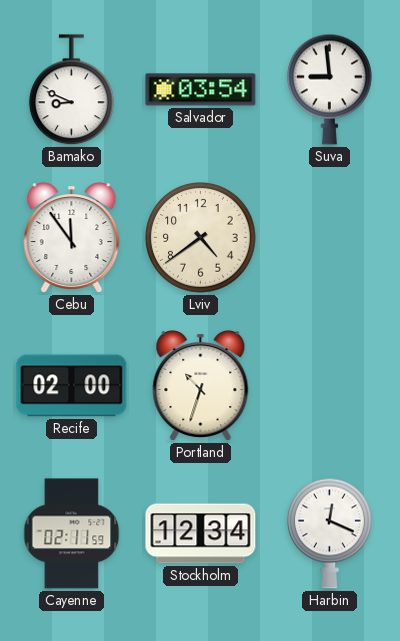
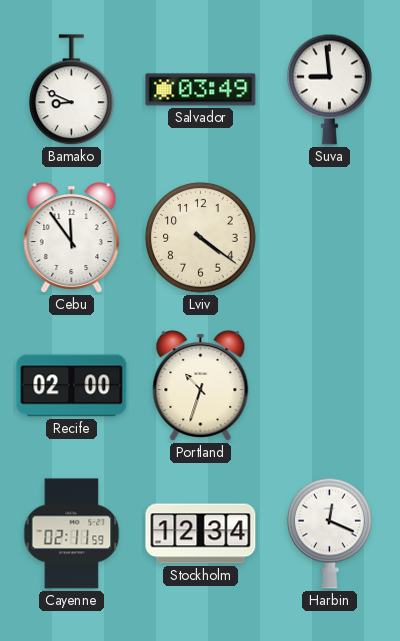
Salvador: 03:54 -> 03:49 (201, 90)
Lviv: 4:39 -> 4:21 (201, 238)
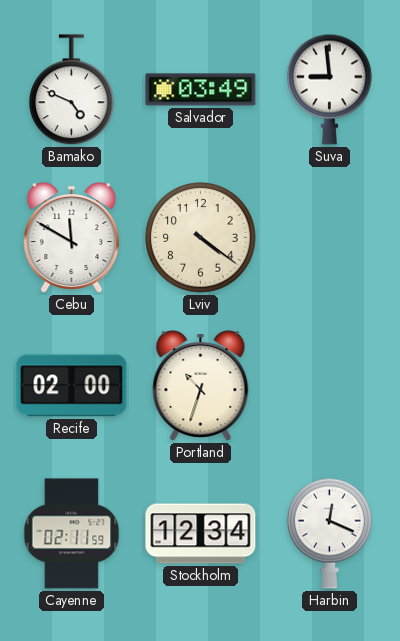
Bamako: 8:49 -> 4:49 (72, 90)
Cebu: 11:54 -> 11:50 (72, 238)
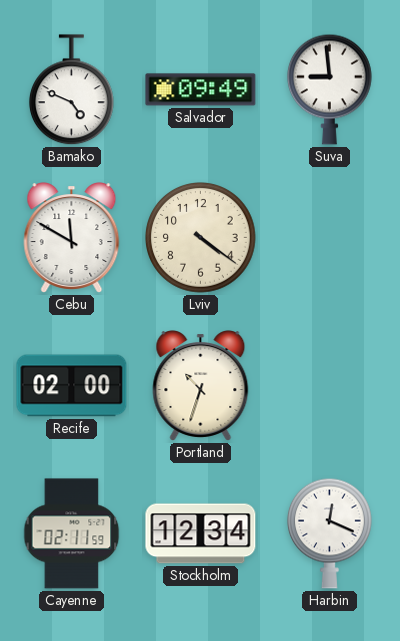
Salvador: 03:49 -> 09:49 (201, 90)
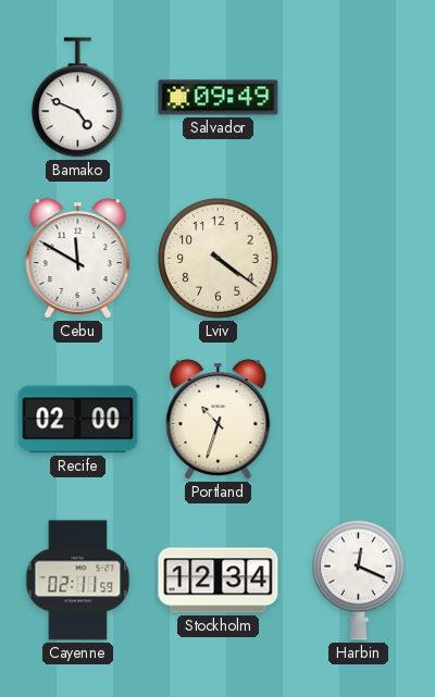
Suva: 8:59 -> none (330, 89)
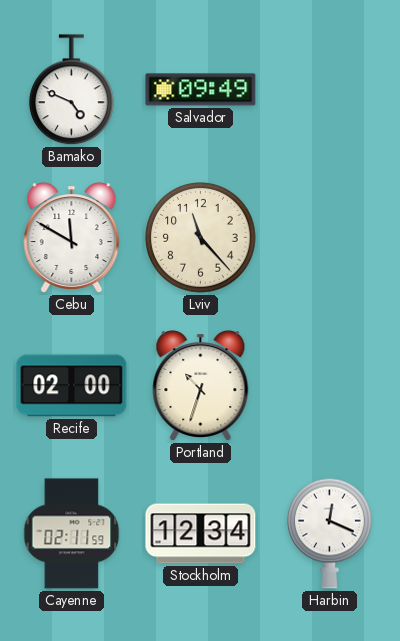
Lviv: 4:21 -> 11:23 (201, 238)
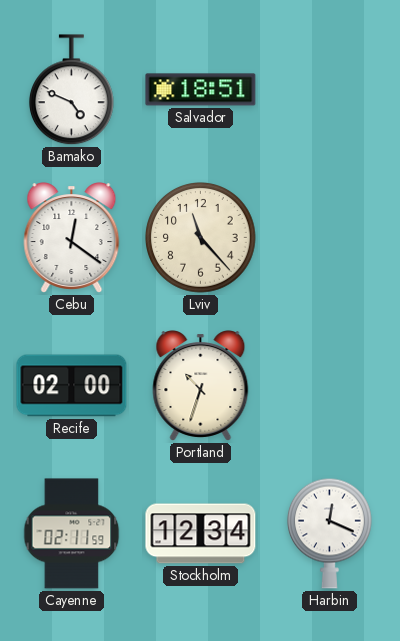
Salvador: 09:49 -> 18:51 (201, 90)
Cebu: 11:50 -> 12:21 (72, 238)
